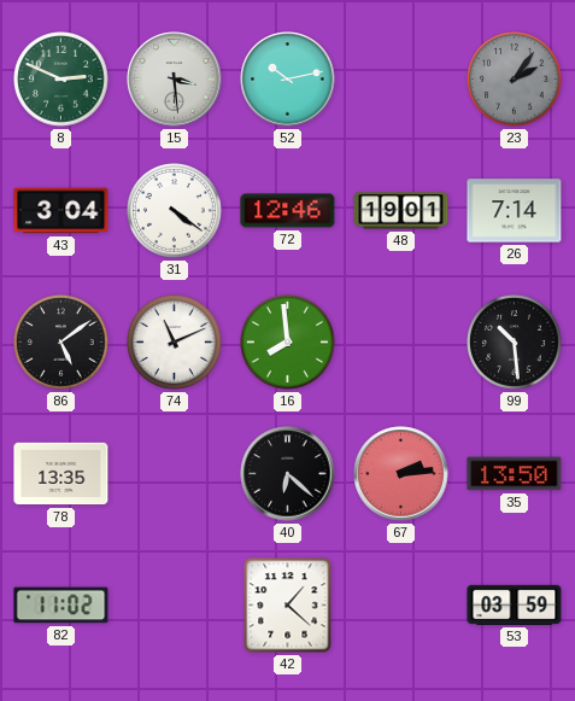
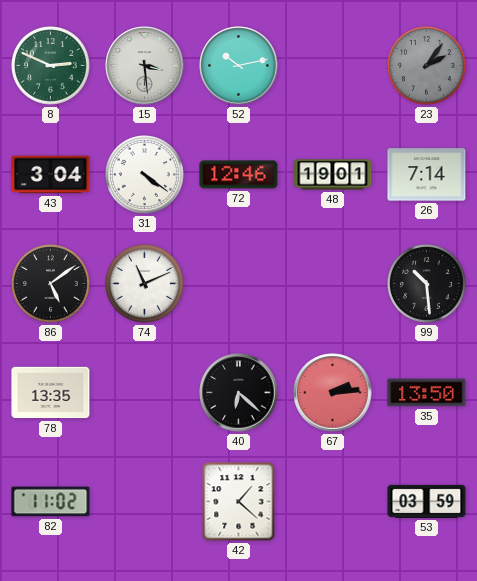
16: 7:59 -> none (288, 343)
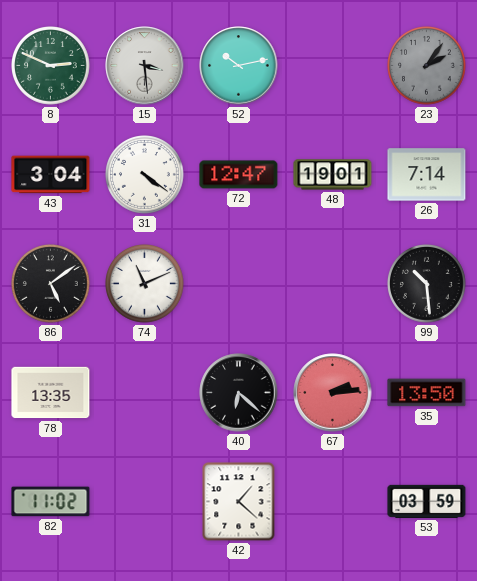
72: 12:46 -> 12:47 (239, 175)
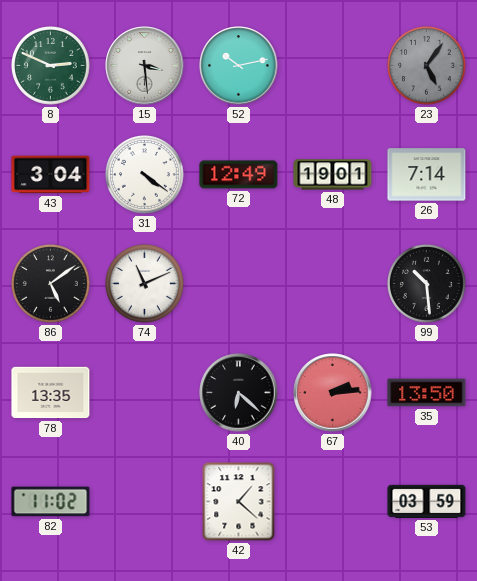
23: 2:06 -> 5:06 (427, 66)
72: 12:47 -> 12:49 (239, 175)
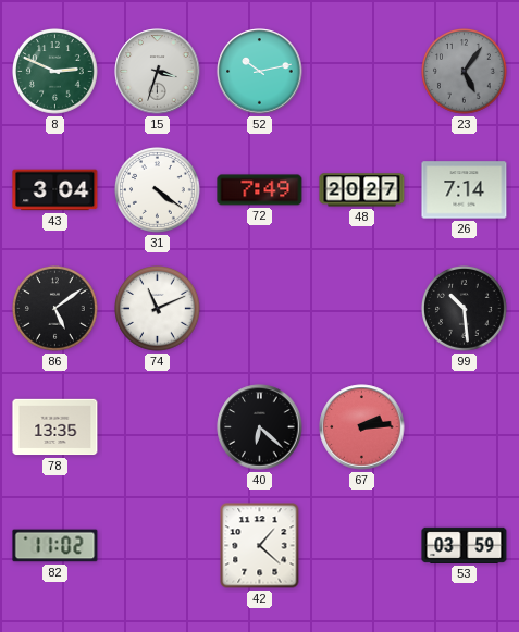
15: 3:29 -> 3:33 (158, 72)
72: 12:49 -> 7:49 (260, 190)
48: 19:01 -> 20:27 (362, 190)
35: 13:50 -> none (427, 393)
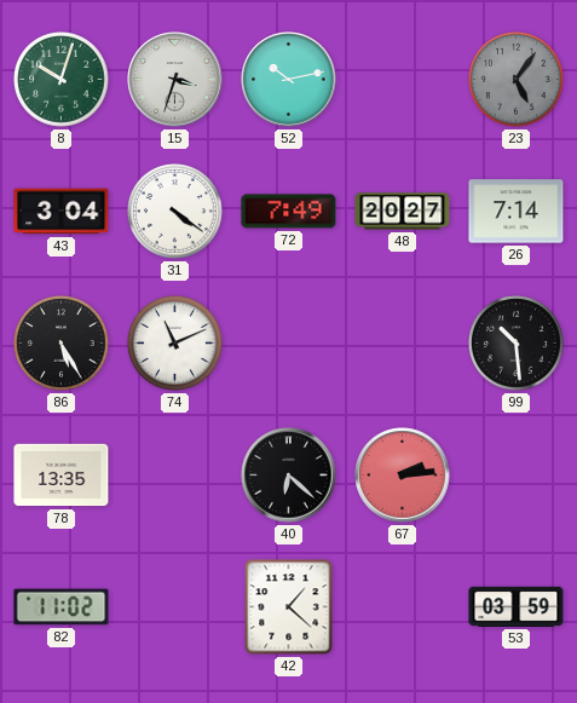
8: 2:49 -> 10:03 (62, 80)
86: 5:09 -> 5:25 (62, 344)
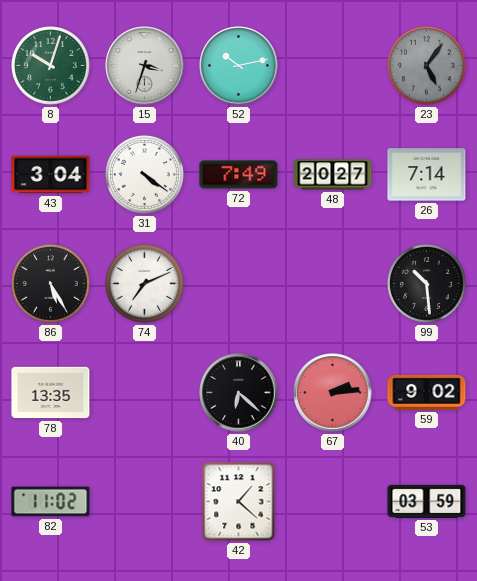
74: 11:11 -> 7:11 (145, 284)
59: none -> 9:02 (427, 392)
